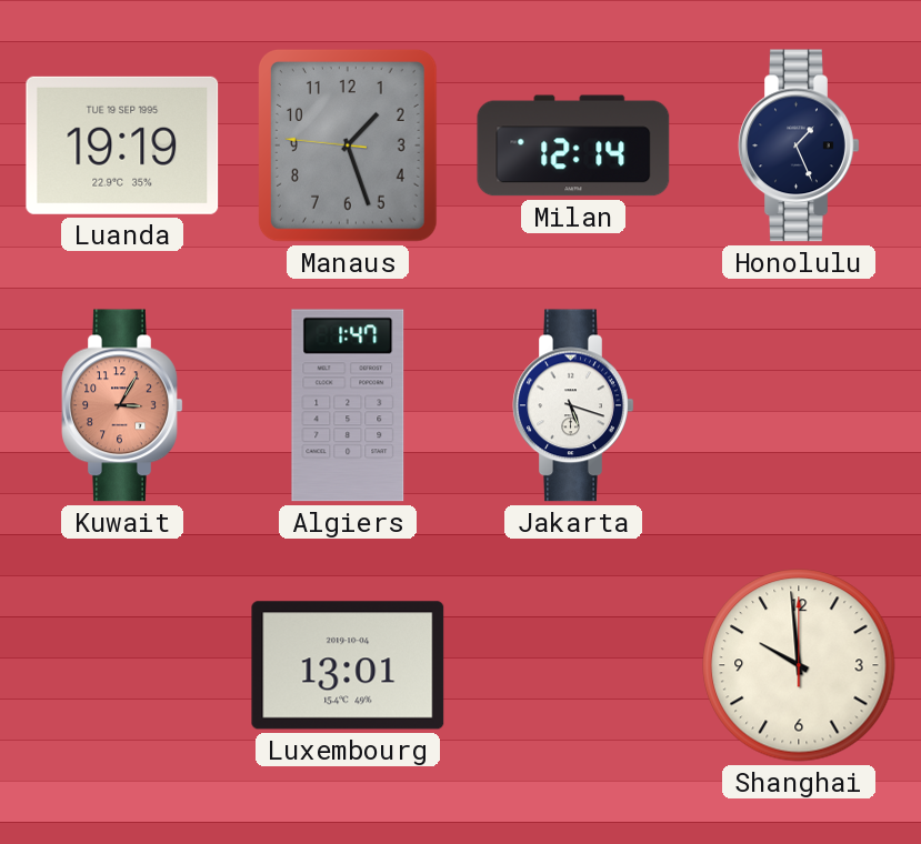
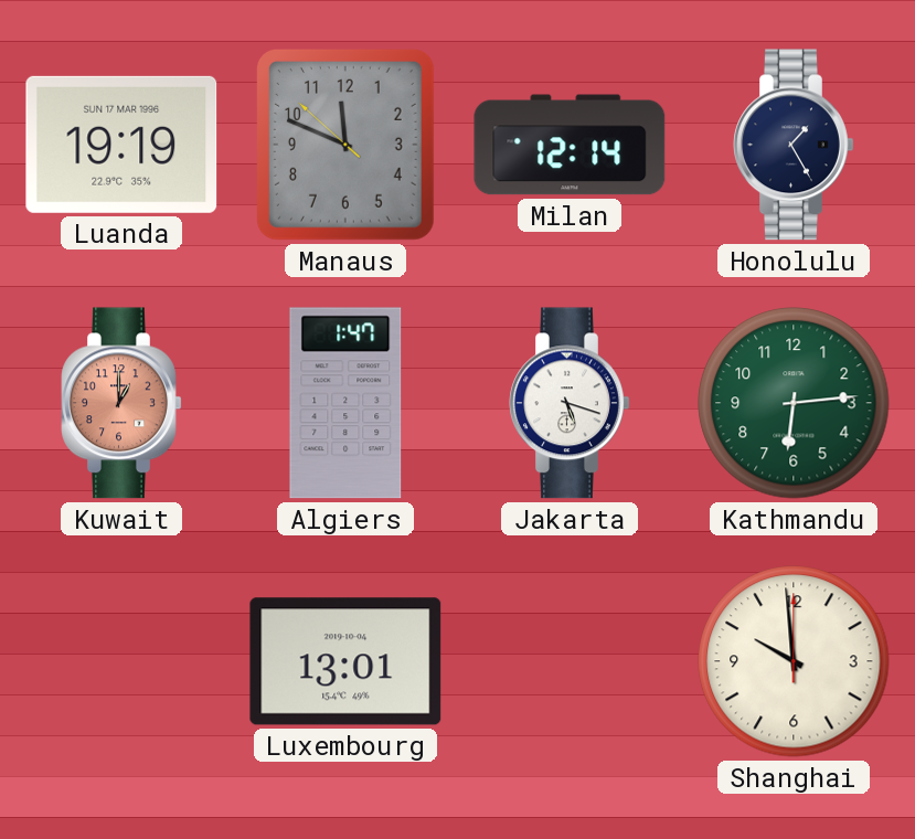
Luanda date: TUE 19 SEP 1995 -> SUN 17 MAR 1996 (121, 145)
Manaus: 1:26 -> 11:48 (345, 145)
Honolulu: 1:26 -> 1:25 (794, 145)
Kuwait: 3:05 -> 1:00 (121, 403)
Kathmandu: none -> 6:14 (794, 403)
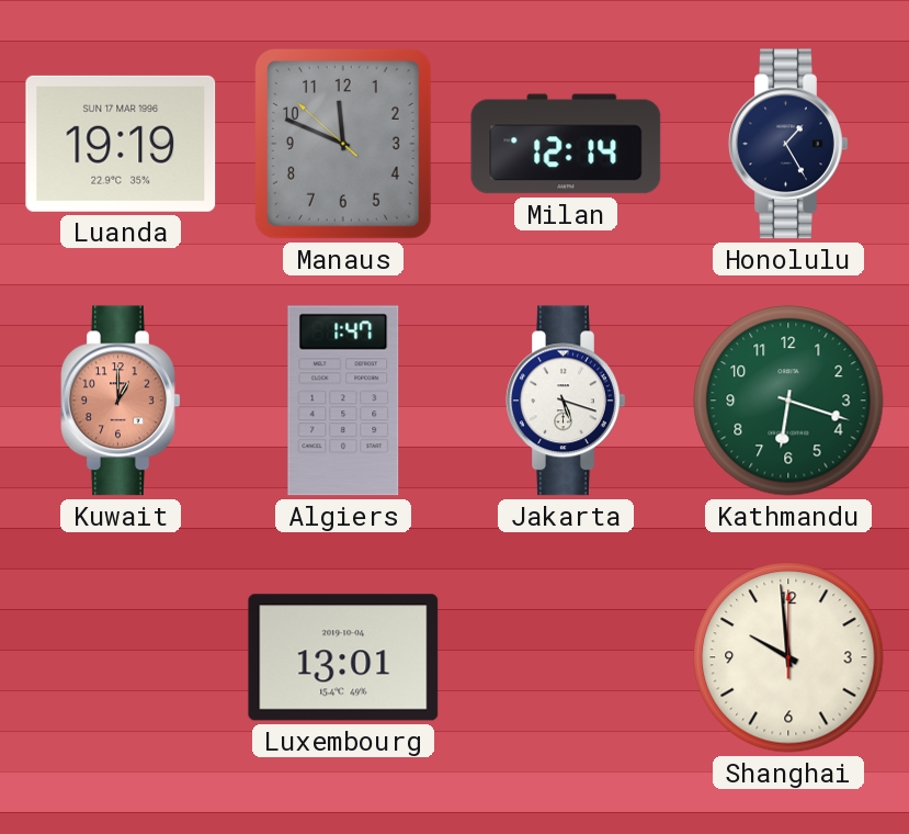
Kathmandu: 6:14 -> 6:18 (788, 401)
